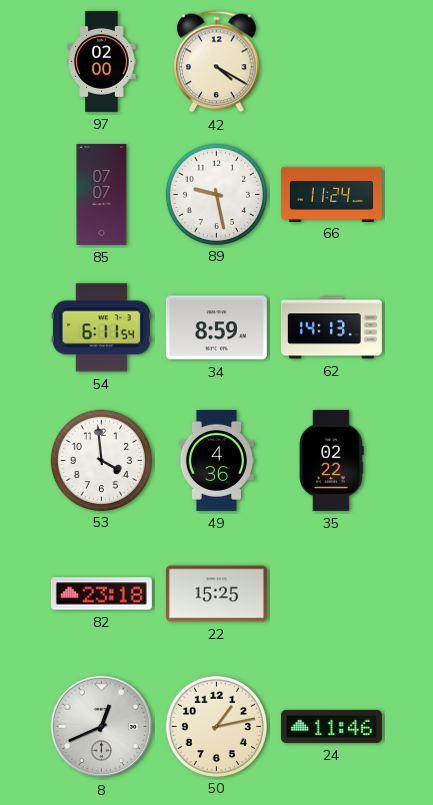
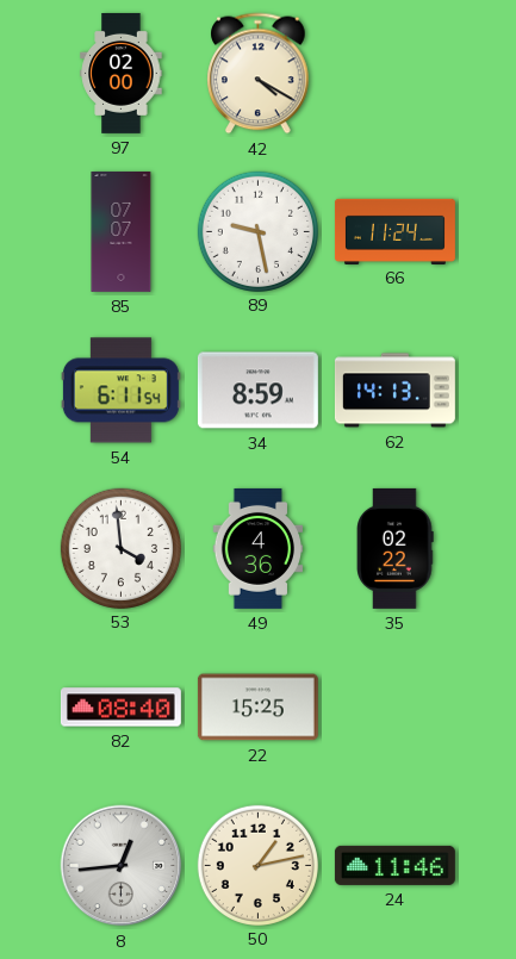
82: 23:18 -> 08:40 (120, 708)
8: 12:41 -> 12:44 (122, 866)
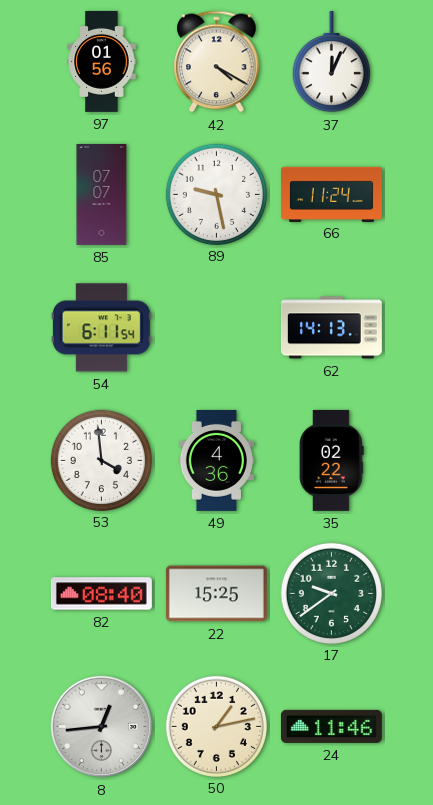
97: 02:00 -> 01:56 (102, 61)
37: none -> 12:04 (331, 62)
34: 8:59 -> none (257, 391)
17: none -> 9:39 (331, 593)
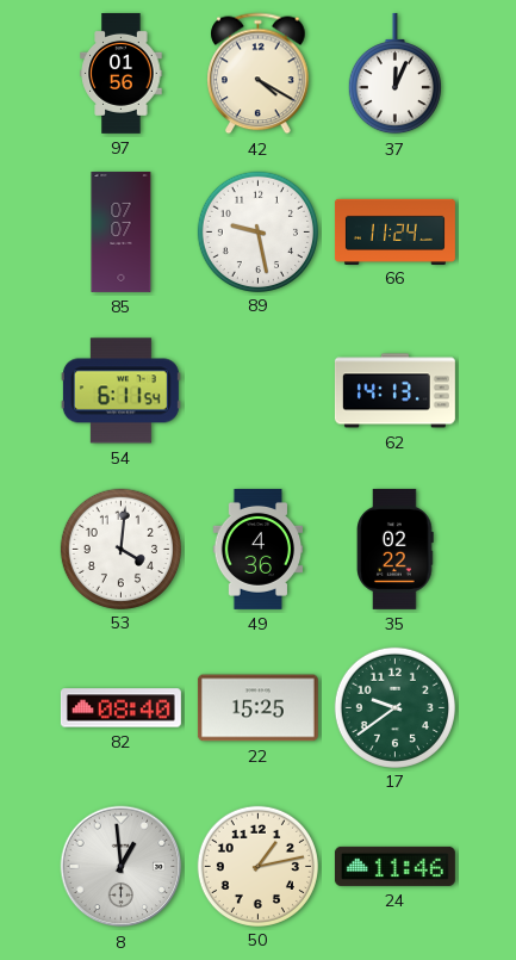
53: 3:59 -> 4:01 (120, 549)
8: 12:44 -> 12:59 (122, 867)
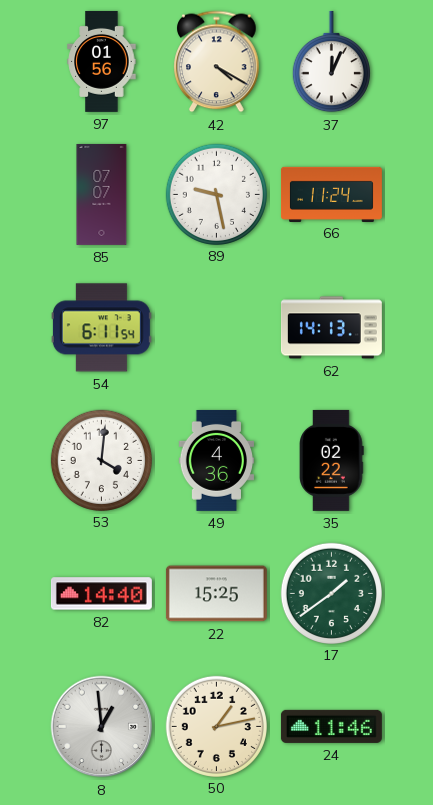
82: 08:40 -> 14:40 (101, 594)
17: 9:39 -> 1:39 (331, 593)
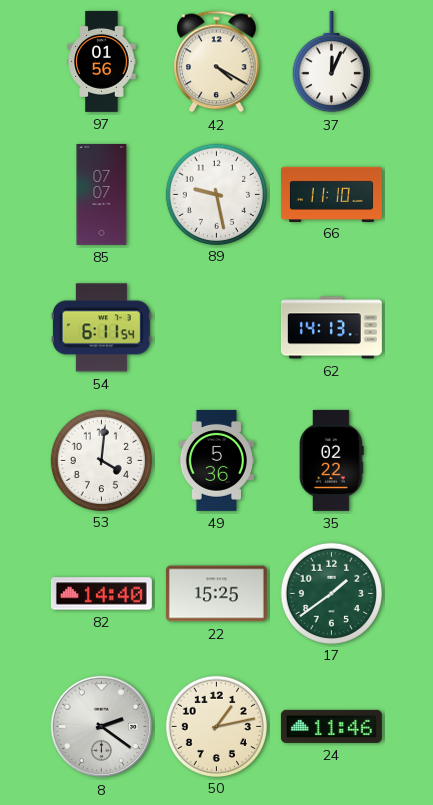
66: 11:24 -> 11:10 (331, 194)
49: 4:36 -> 5:36 (216, 460)
8: 12:59 -> 2:21 (102, 727)
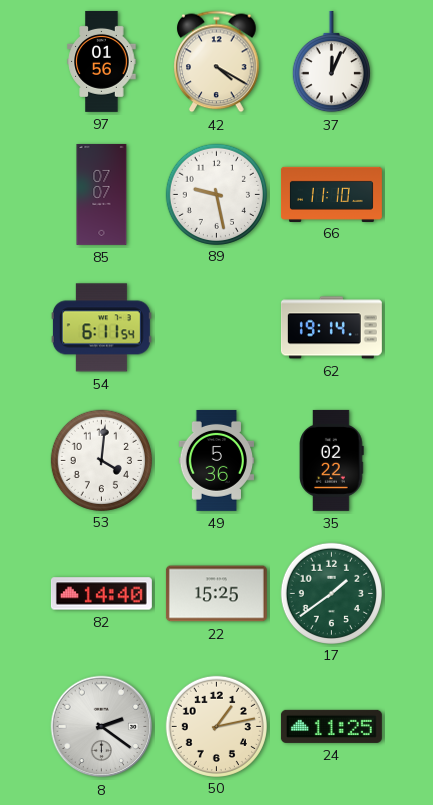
62: 14:13 -> 19:14 (331, 328)
24: 11:46 -> 11:25 (331, 726)
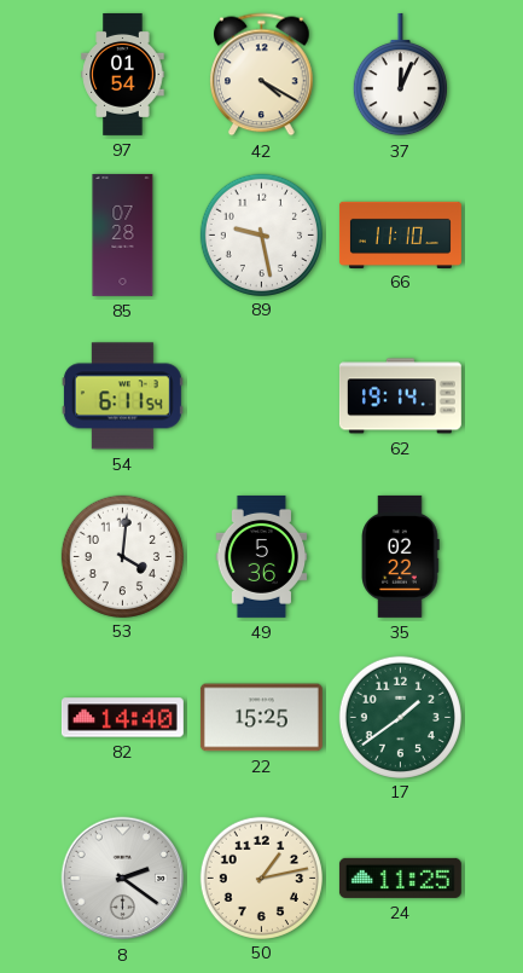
97: 01:56 -> 01:54 (123, 74)
85: 07:07 -> 07:28 (123, 234)
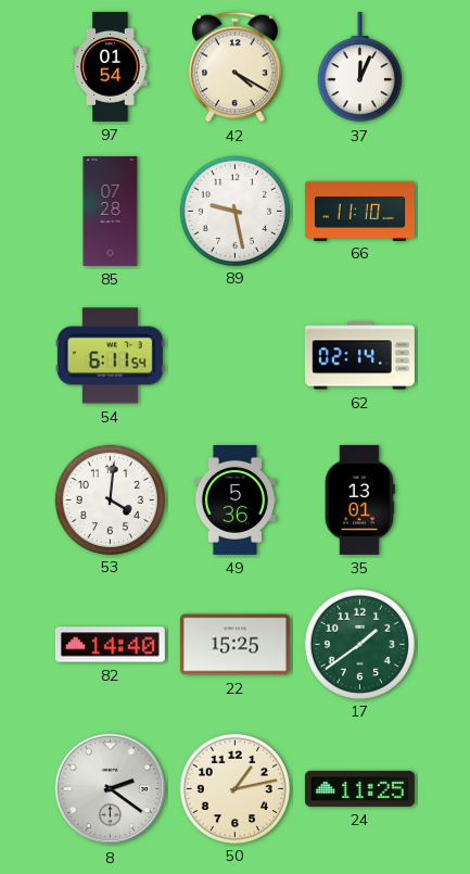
62: 19:14 -> 02:14 (359, 356)
35: 02:22 -> 13:01 (360, 499)
